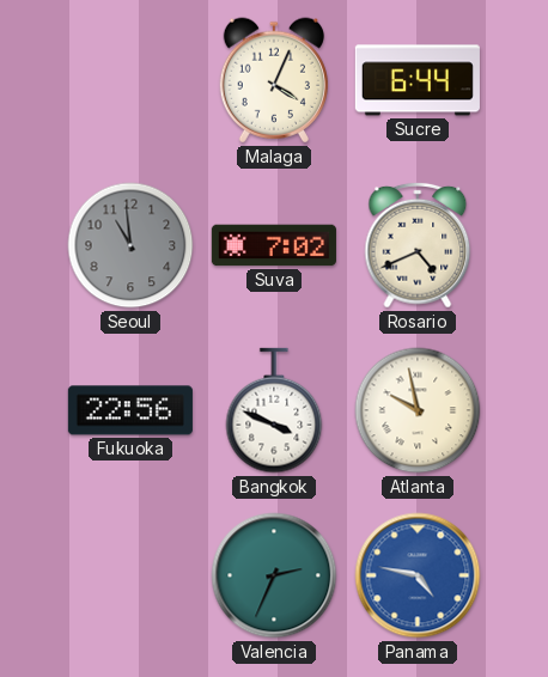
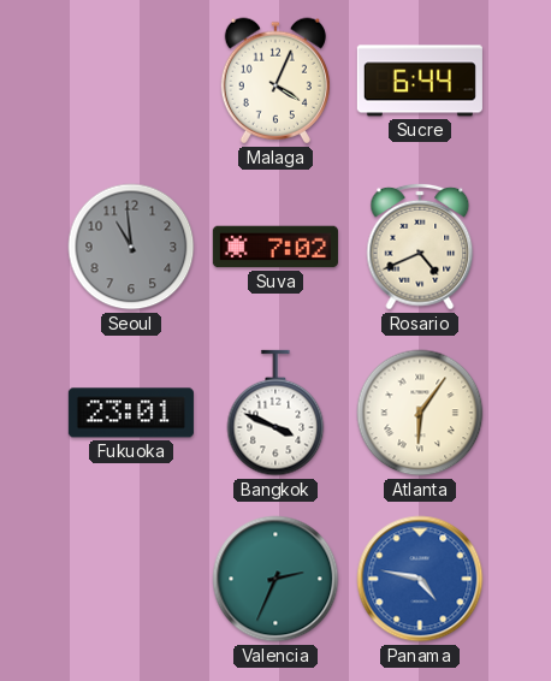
Fukuoka: 22:56 -> 23:01 (131, 413)
Atlanta: 9:58 -> 6:06 (420, 413)
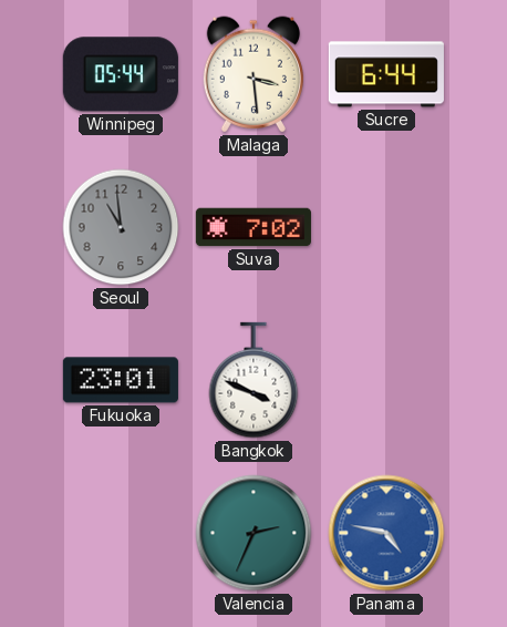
Winnipeg: none -> 05:44 (121, 74)
Malaga: 4:04 -> 3:29 (253, 74)
Rosario: 4:41 -> none (420, 247)
Atlanta: 6:06 -> none (420, 413)
